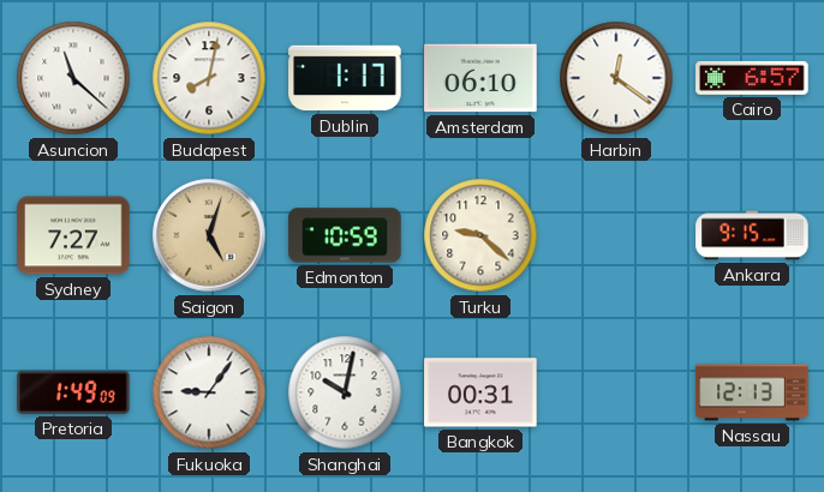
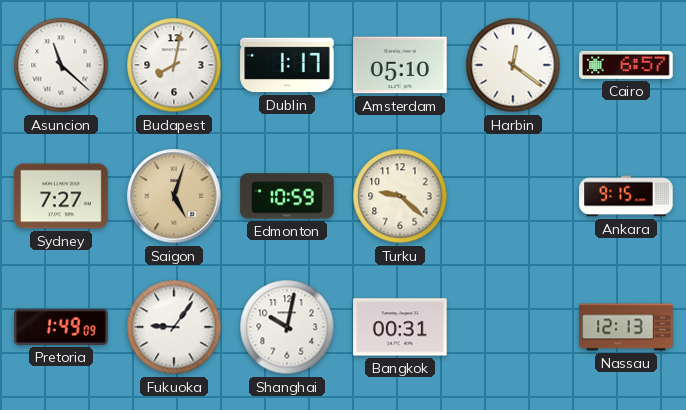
Amsterdam: 06:10 -> 05:10 (400, 65)
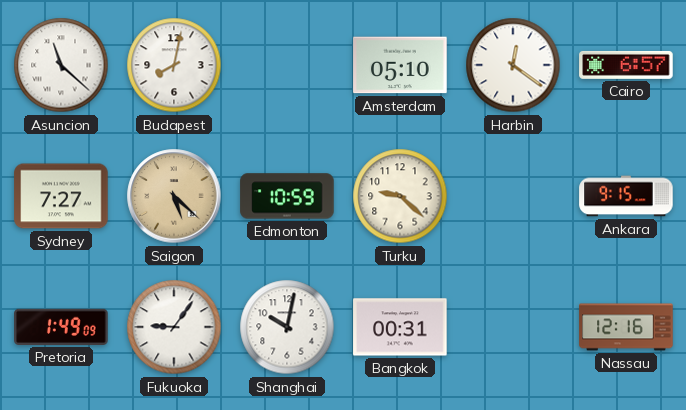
Dublin: 1:17 -> none (287, 65)
Saigon: 5:03 -> 5:22 (174, 196)
Nassau: 12:13 -> 12:16 (626, 327)
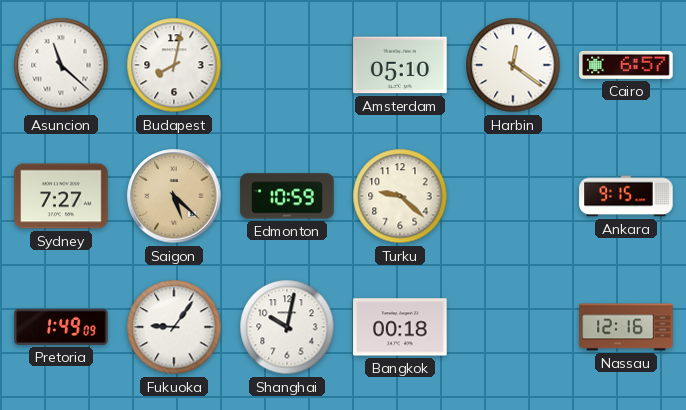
Bangkok: 00:31 -> 00:18 (400, 327)
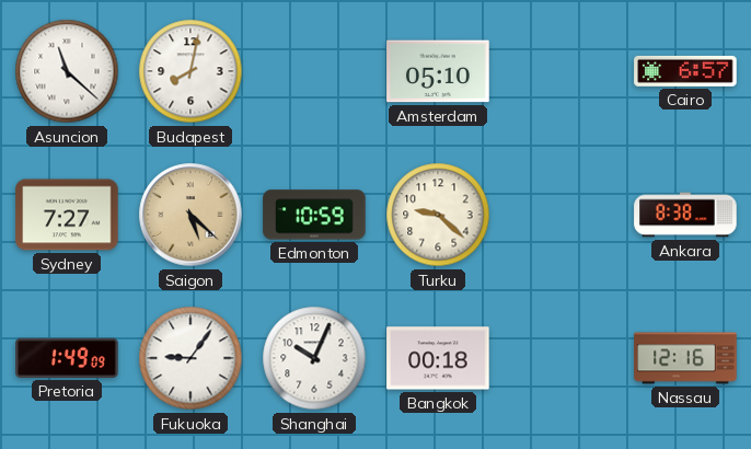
Harbin: 12:21 -> none (513, 65)
Ankara: 9:15 -> 8:38 (685, 215)
Shanghai: 10:02 -> 10:04 (314, 358)
